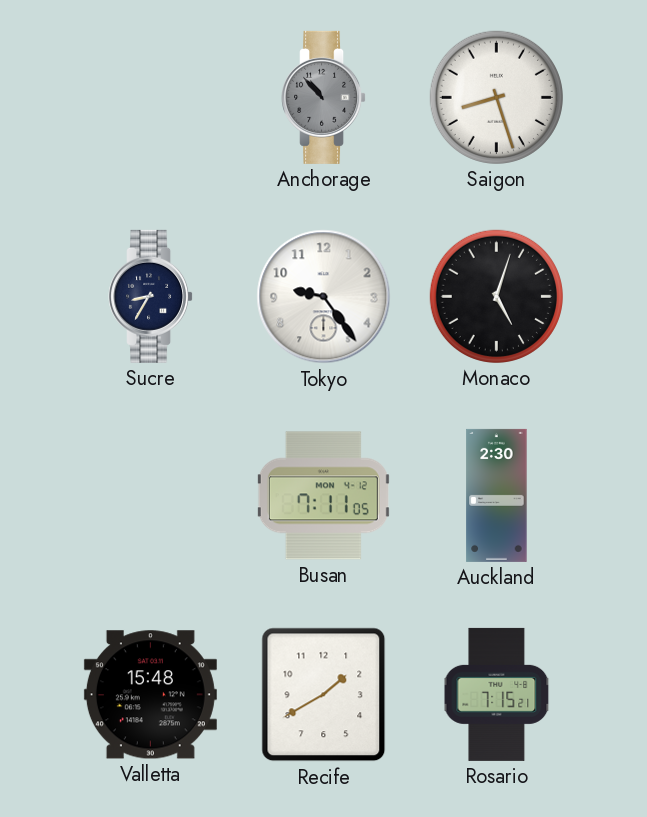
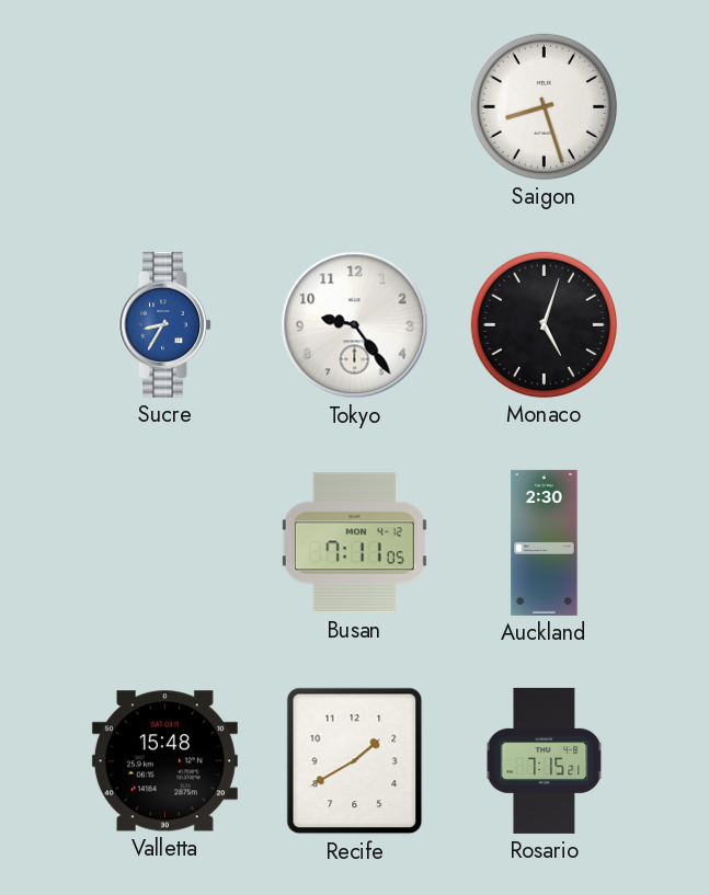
Anchorage: 10:53 -> none (324, 97)
Sucre dial: navy -> blue (165, 324)
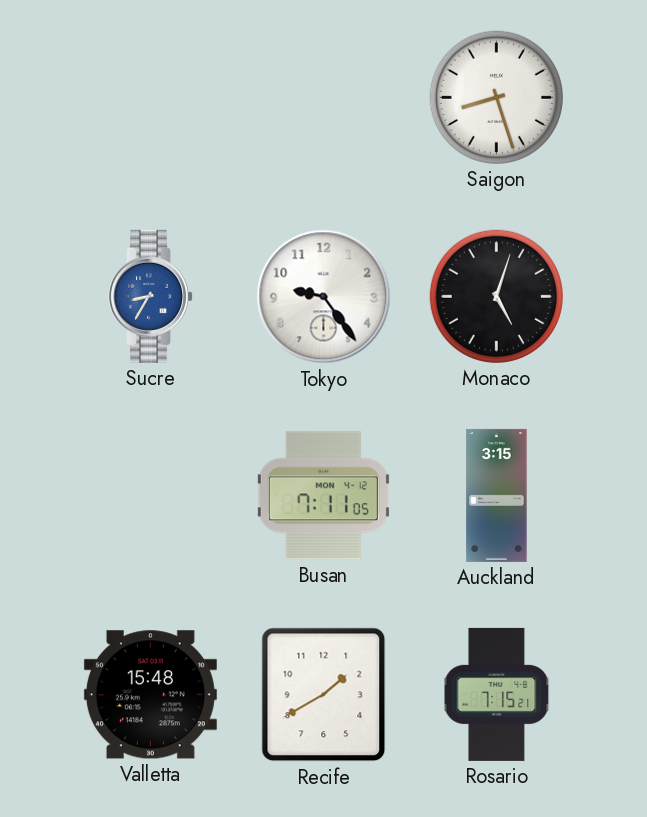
Auckland: 2:30 -> 3:15 (497, 495)
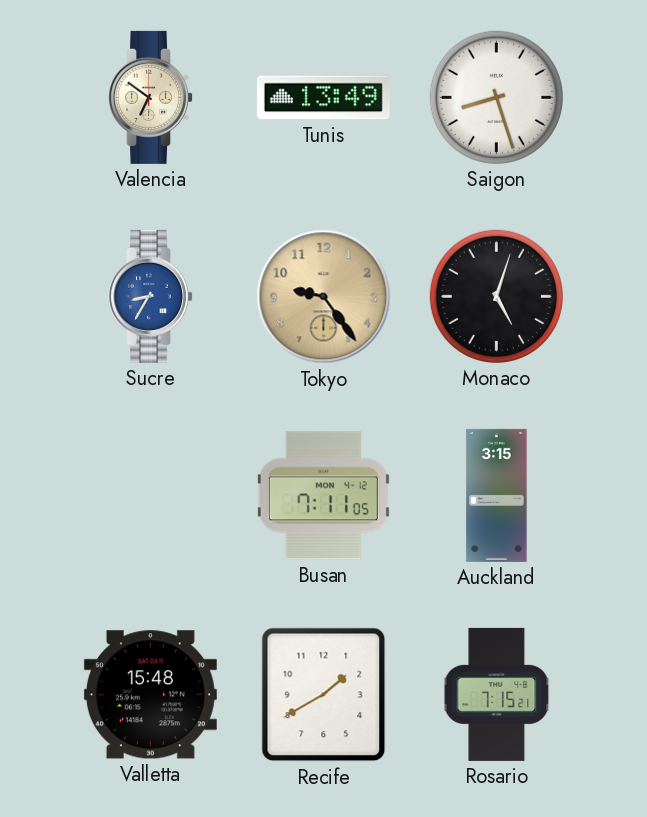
Valencia: none -> 6:51 (151, 97)
Tunis: none -> 13:49 (323, 98)
Tokyo dial: white -> champagne (324, 297)
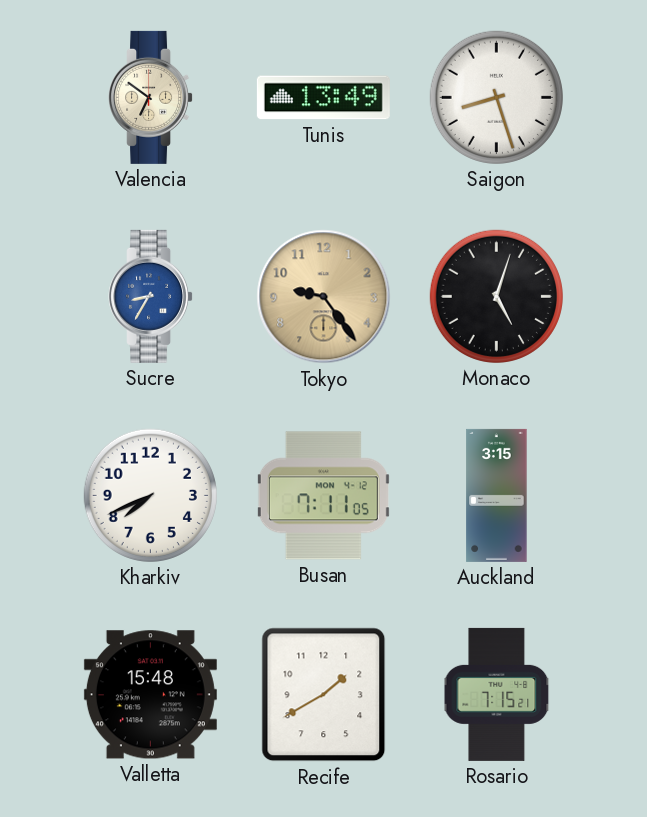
Kharkiv: none -> 7:41 (150, 495)
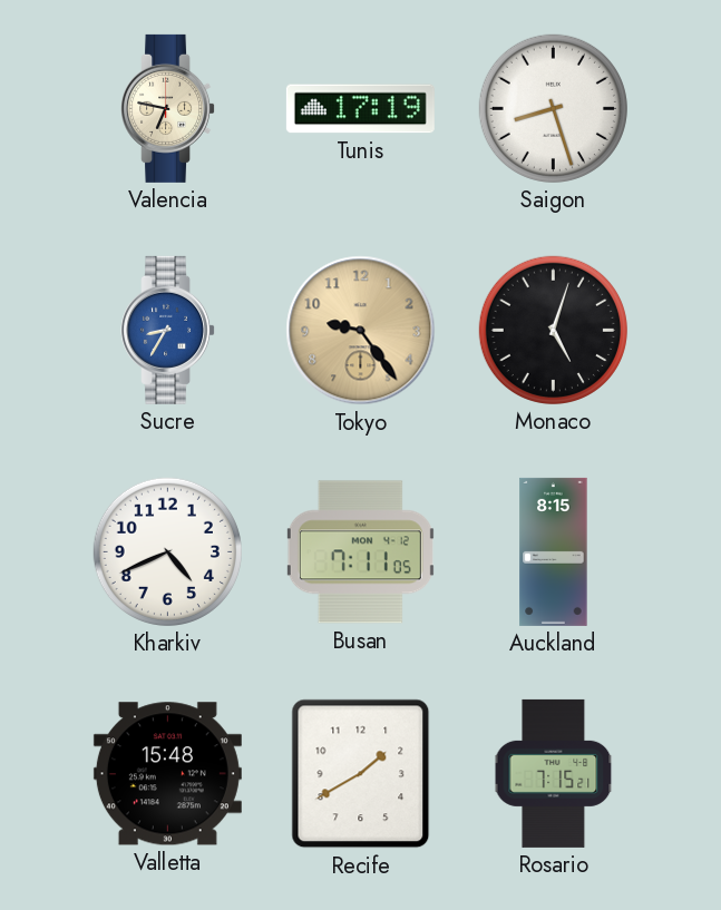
Valencia: 6:51 -> 6:47 (168, 108)
Tunis: 13:49 -> 17:19 (360, 109)
Kharkiv: 7:41 -> 4:41 (167, 551)
Auckland: 3:15 -> 8:15 (554, 551)
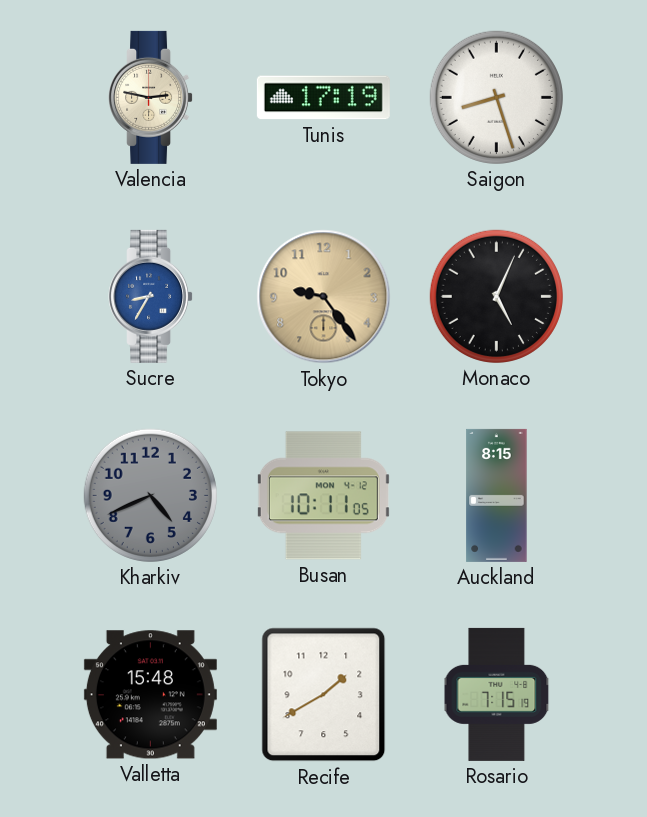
Valencia: 6:47 -> 2:47 (151, 97)
Monaco: 5:03 -> 5:04 (496, 296)
Kharkiv dial: white -> grey (150, 495)
Busan: 7:11 -> 10:11 (323, 496)
Rosario: 7:15:21 -> 7:15:19 (497, 694)
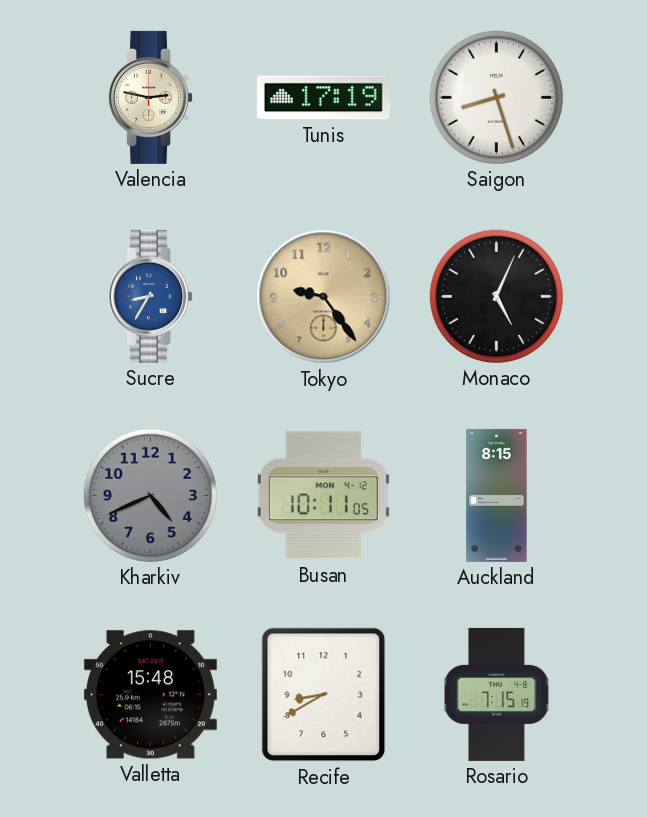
Recife: 1:40 -> 8:40 (324, 695)
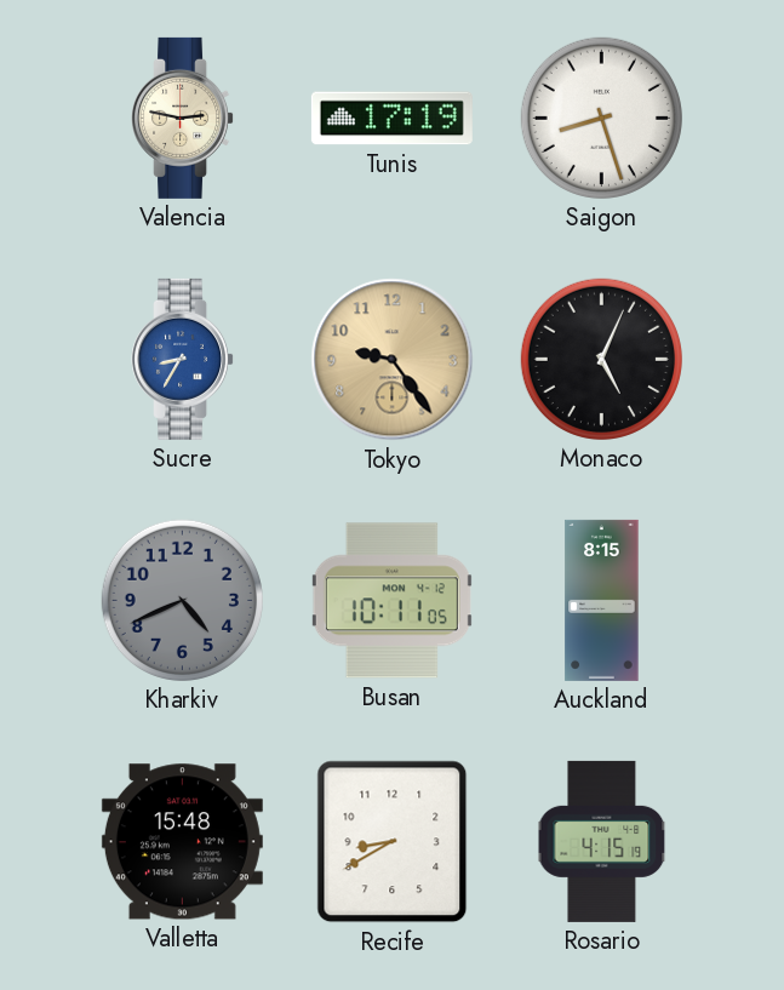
Rosario: 7:15 -> 4:15 (602, 841)
